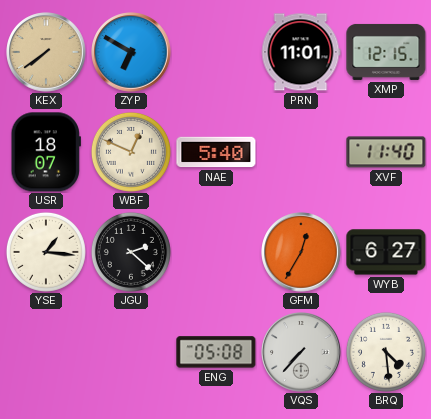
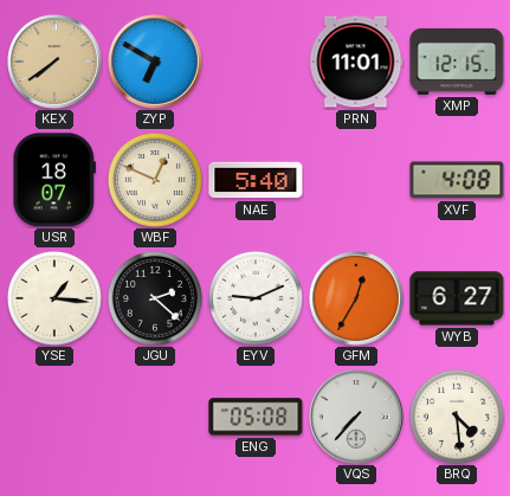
XVF: 11:40 -> 4:08 (457, 180)
EYV: none -> 9:11 (256, 298)
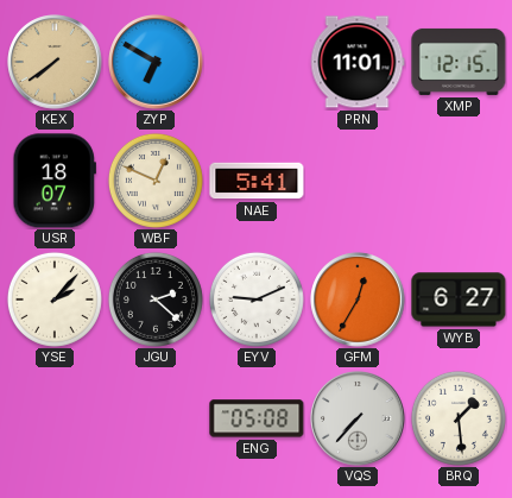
NAE: 5:40 -> 5:41 (257, 181)
XVF: 4:08 -> none (457, 180)
YSE: 1:16 -> 2:07 (55, 300)
BRQ: 4:29 -> 1:29 (459, 418)
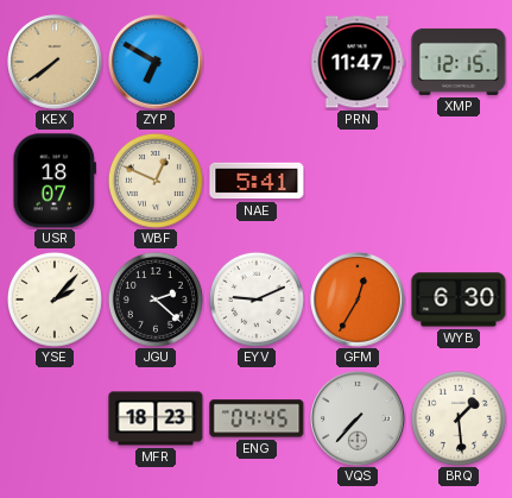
PRN: 11:01 -> 11:47 (358, 62)
WYB: 6:27 -> 6:30 (459, 300)
MFR: none -> 18:23 (156, 418)
ENG: 05:08 -> 04:45 (257, 418)
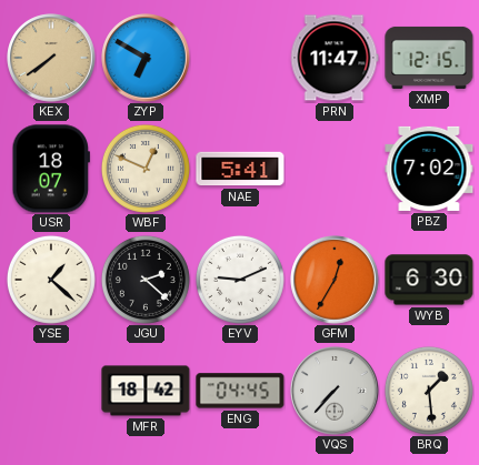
PBZ: none -> 7:02 (429, 169)
YSE: 2:07 -> 1:22 (51, 280)
MFR: 18:23 -> 18:42 (146, 391)
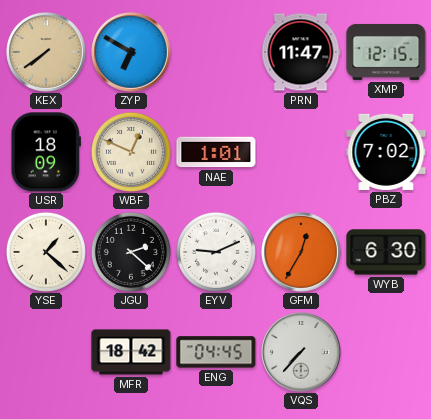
USR: 18:07 -> 18:09 (46, 152)
NAE: 5:41 -> 1:01 (216, 152)
BRQ: 1:29 -> none (429, 391)
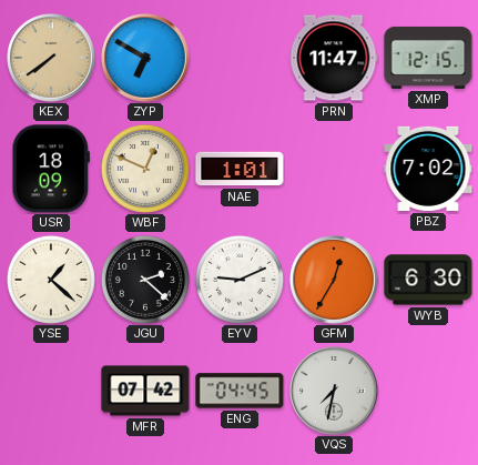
MFR: 18:42 -> 07:42 (145, 391)
VQS: 7:37 -> 7:32 (334, 391)
